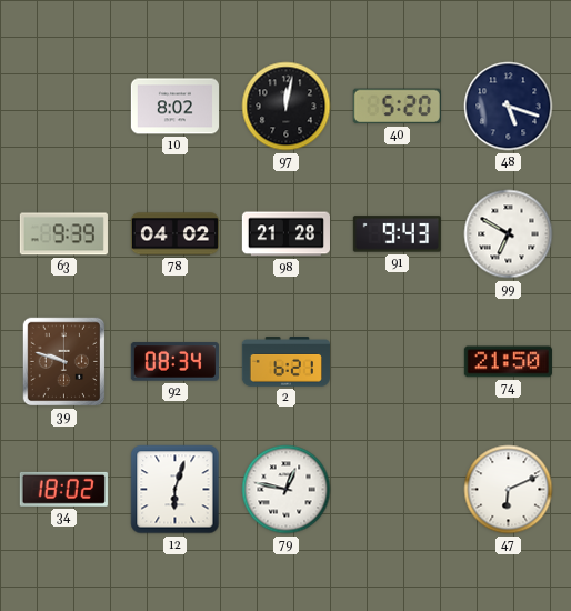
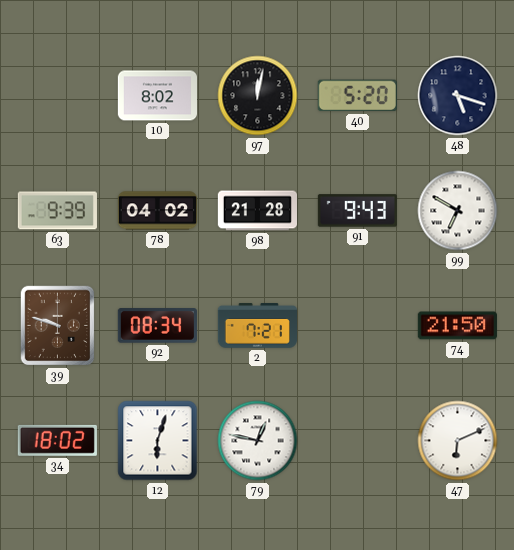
2: 6:21 -> 7:21 (257, 326)
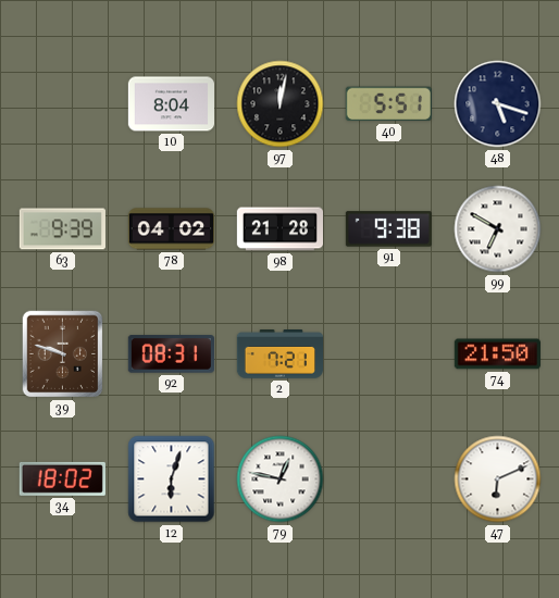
10: 8:02 -> 8:04 (171, 104)
40: 5:20 -> 5:51 (388, 104)
91: 9:43 -> 9:38 (388, 229)
92: 08:34 -> 08:31 (171, 354)
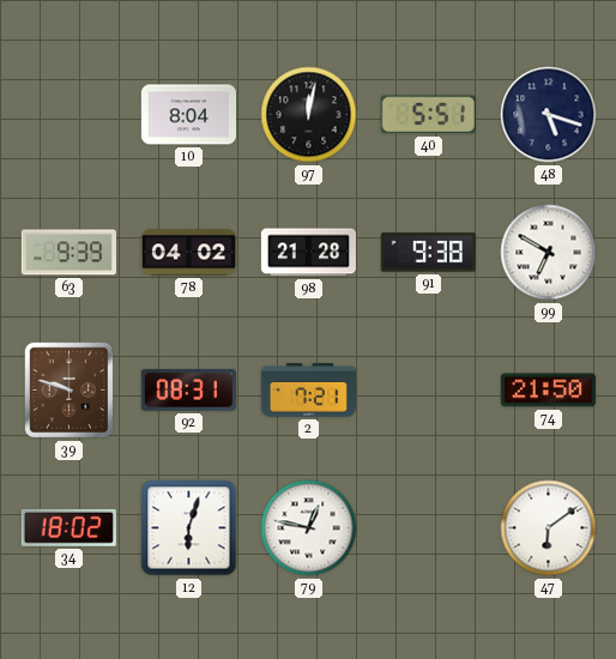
47: 6:11 -> 6:09 (549, 528)
